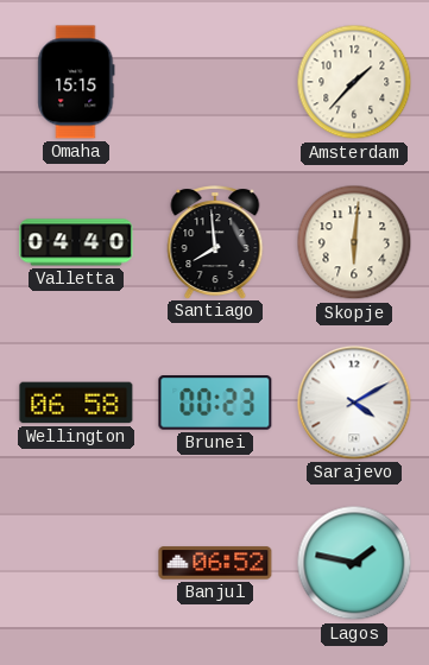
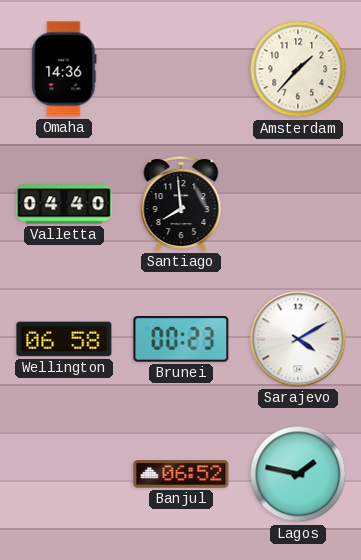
Omaha: 15:15 -> 14:36 (64, 69)
Skopje: 6:01 -> none (354, 242)
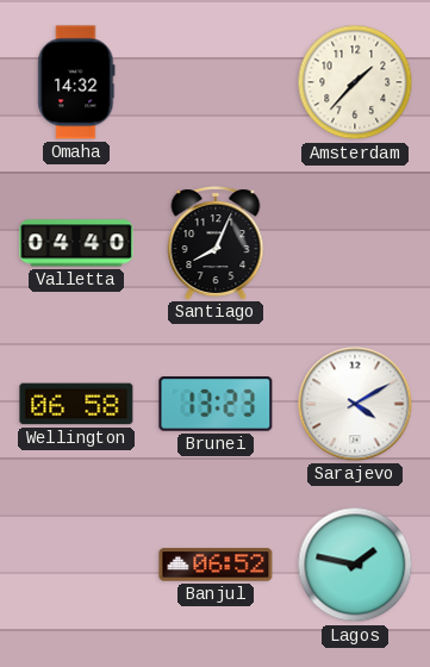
Omaha: 14:36 -> 14:32 (76, 82)
Santiago: 7:59 -> 8:04 (216, 243)
Brunei: 00:23 -> 13:23 (216, 404)
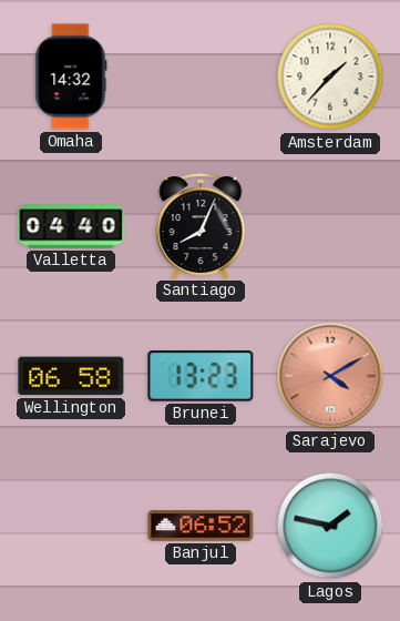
Sarajevo dial: white -> salmon (330, 376)
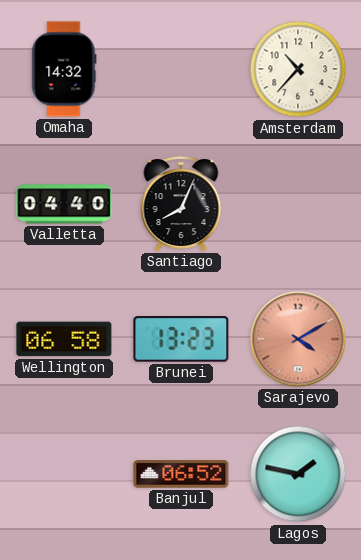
Amsterdam: 1:37 -> 10:37 (298, 69)
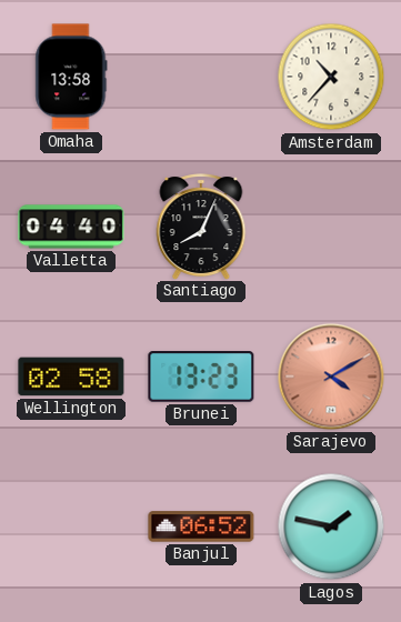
Omaha: 14:32 -> 13:58 (71, 77)
Wellington: 06:58 -> 02:58 (71, 377)
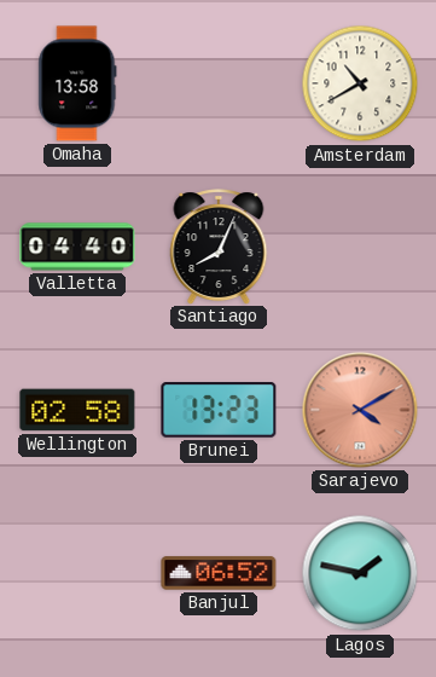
Amsterdam: 10:37 -> 10:40 (360, 83)
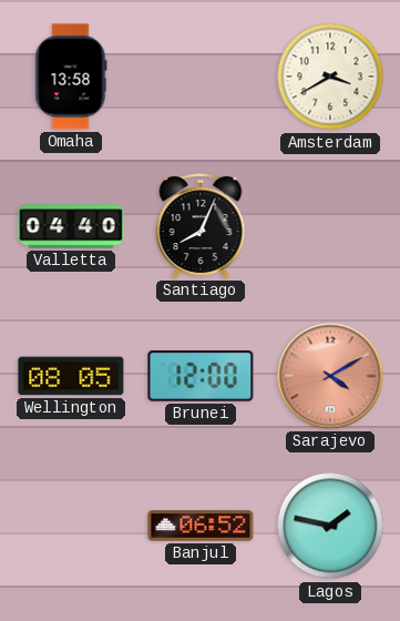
Amsterdam: 10:40 -> 3:40 (330, 77)
Wellington: 02:58 -> 08:05 (71, 376)
Brunei: 13:23 -> 12:00 (201, 376)
